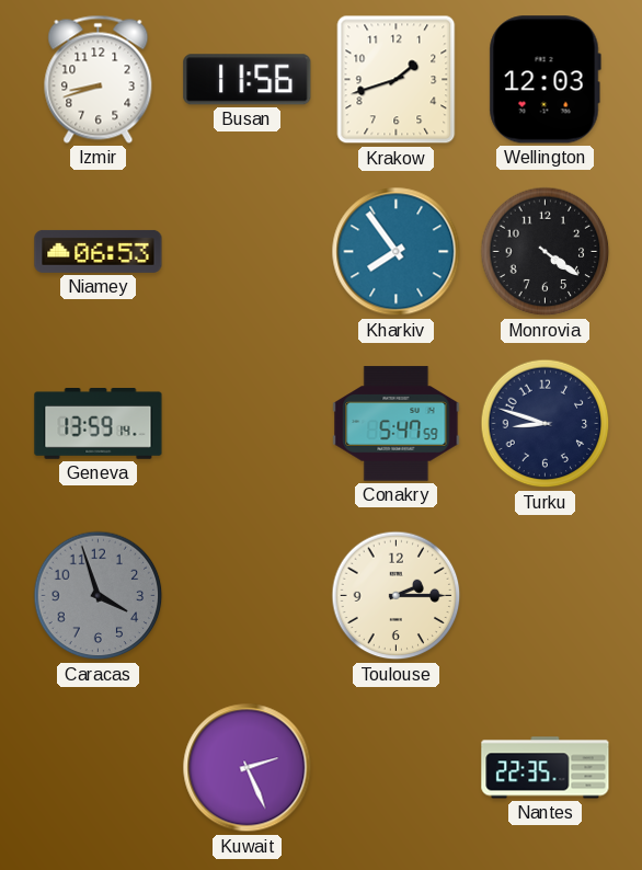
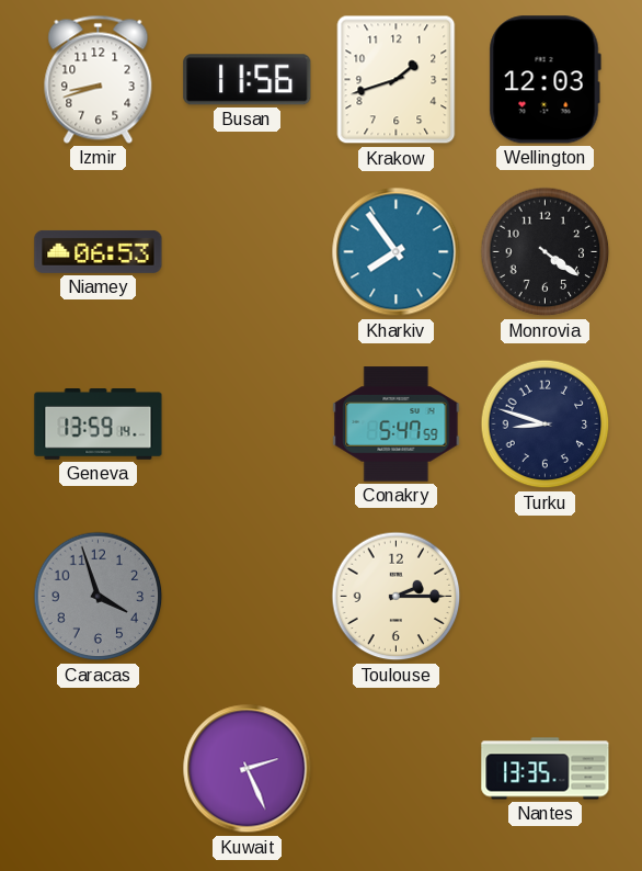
Nantes: 22:35 -> 13:35 (546, 769)
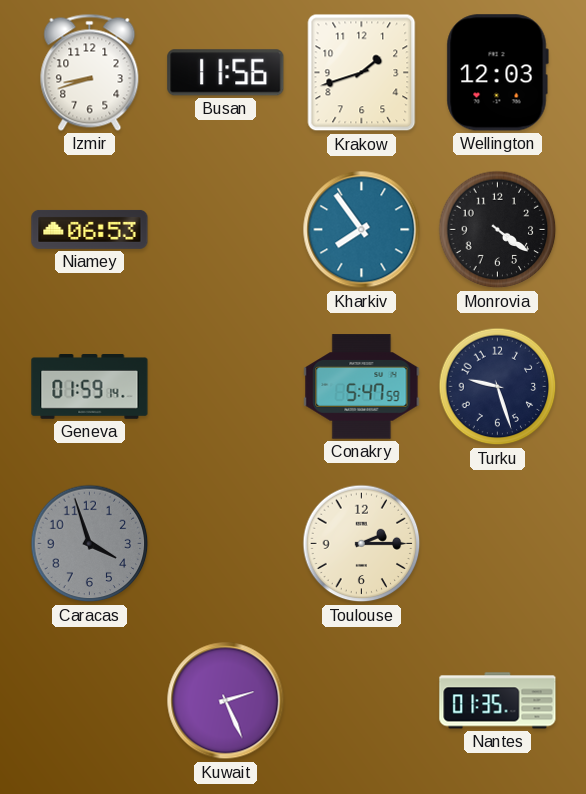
Geneva: 13:59 -> 01:59 (90, 387)
Turku: 8:48 -> 9:27 (498, 387)
Nantes: 13:35 -> 01:35 (498, 701)
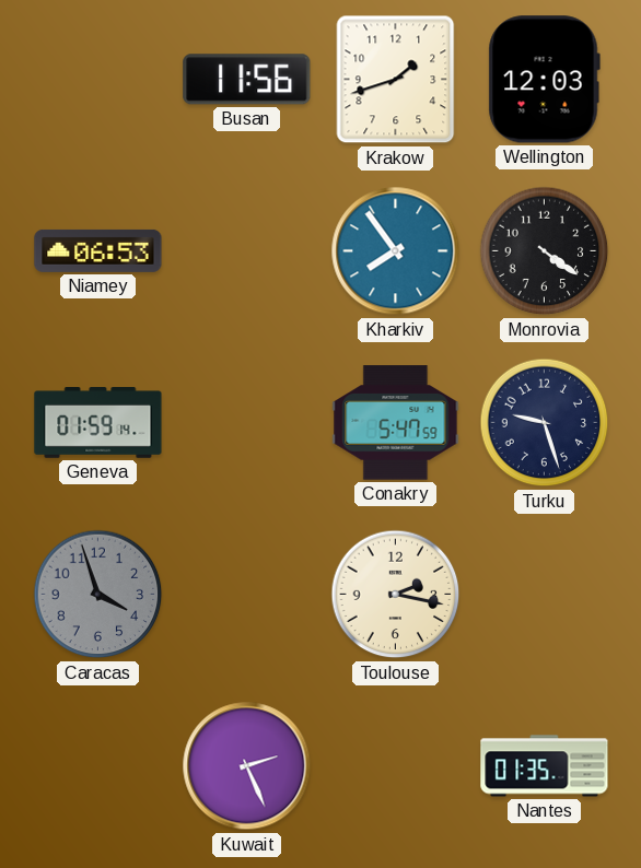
Izmir: 8:42 -> none (90, 72)
Toulouse: 2:15 -> 2:17 (396, 595)
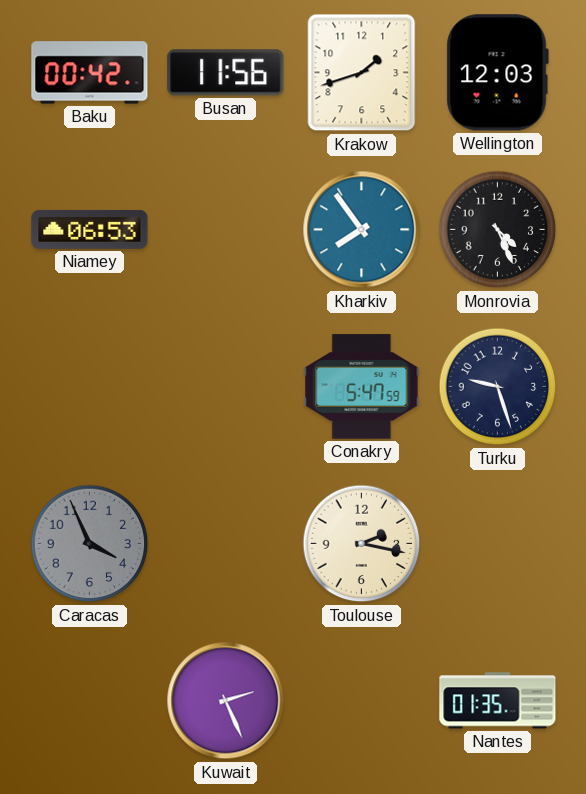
Baku: none -> 00:42 (90, 73)
Monrovia: 4:21 -> 4:26 (498, 230)
Geneva: 01:59 -> none (98, 423)
Caracas: 3:57 -> 3:56 (90, 544)
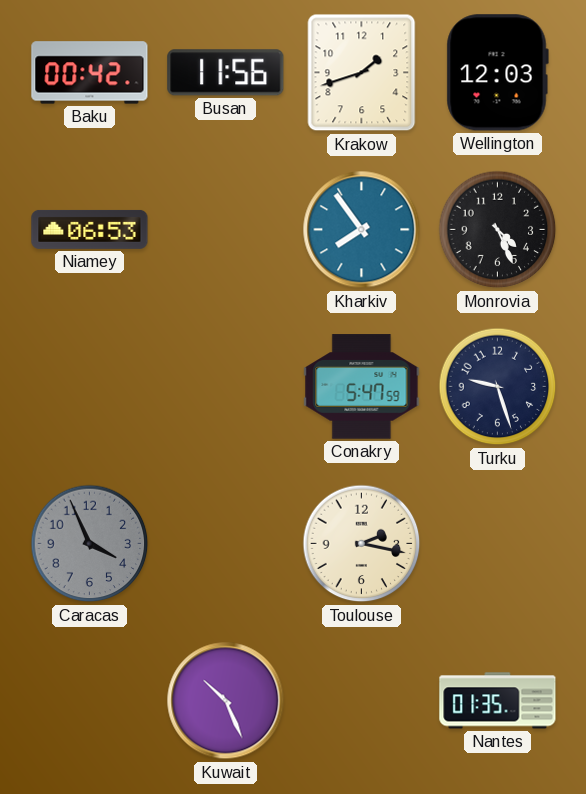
Kuwait: 2:26 -> 10:26 (226, 701)
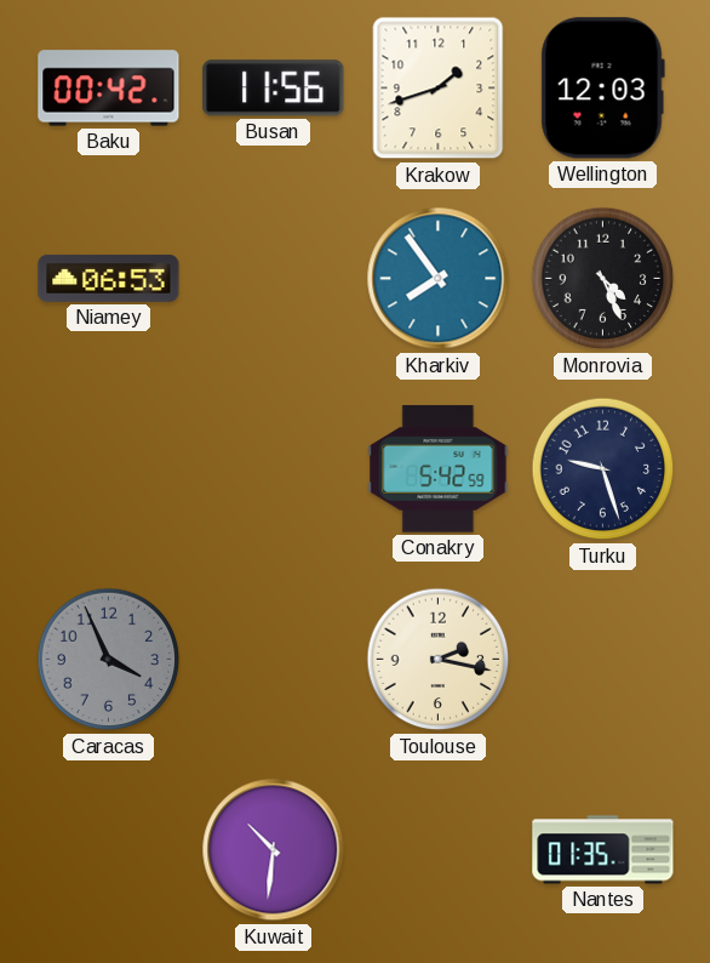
Conakry: 5:47 -> 5:42 (439, 469)
Kuwait: 10:26 -> 10:31 (274, 850)
